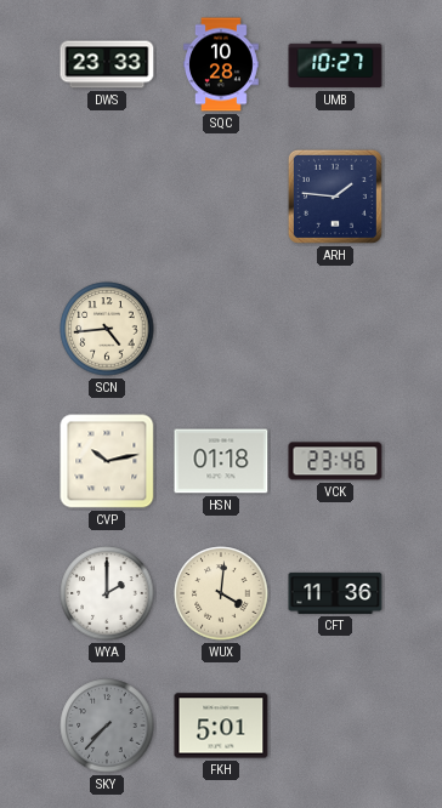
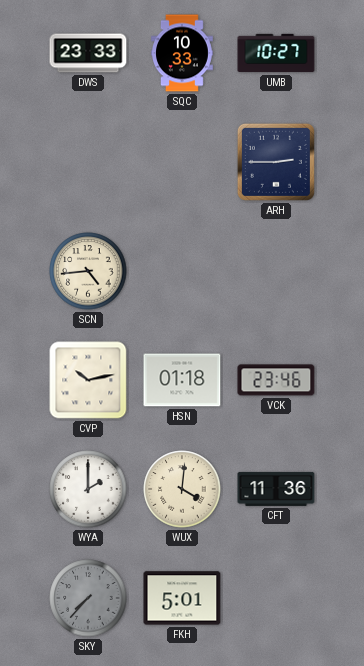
SQC: 10:28 -> 10:33 (183, 53)
ARH: 1:46 -> 2:45 (276, 162)
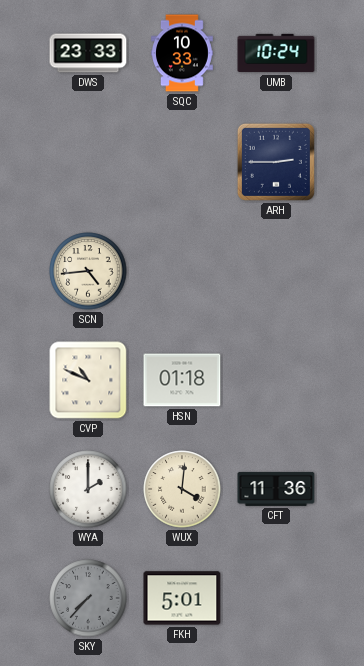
UMB: 10:27 -> 10:24 (276, 53)
CVP: 10:13 -> 10:49 (88, 380)
VCK: 23:46 -> none (276, 380)
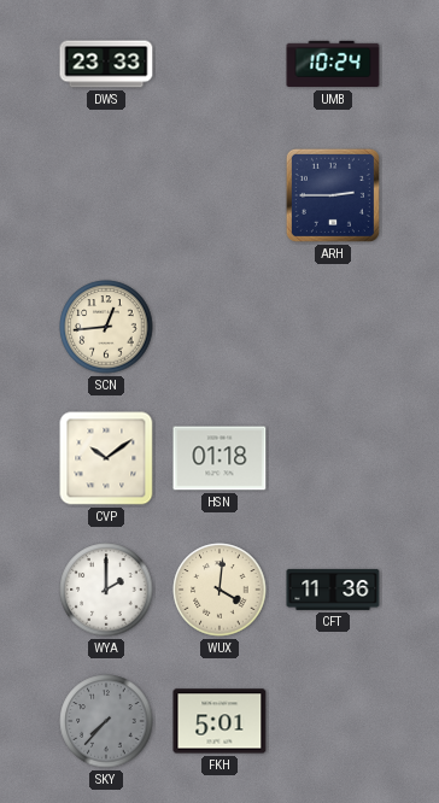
SQC: 10:33 -> none (183, 53)
SCN: 4:44 -> 12:44 (106, 327)
CVP: 10:49 -> 10:09 (106, 458)
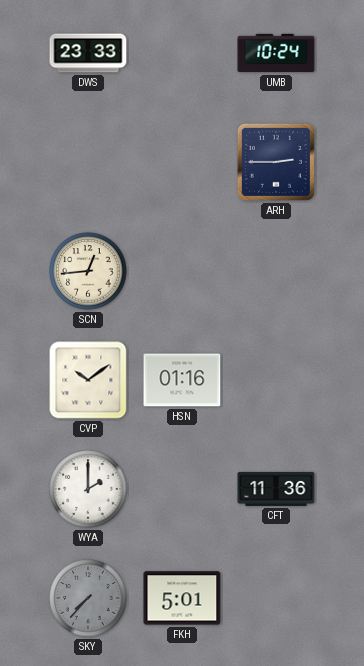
HSN: 01:18 -> 01:16 (182, 380)
WUX: 4:01 -> none (219, 590)
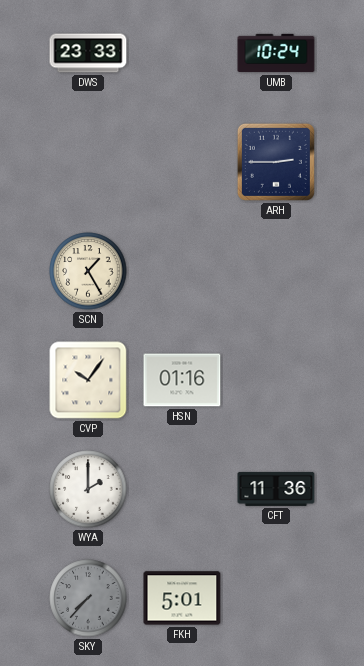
SCN: 12:44 -> 1:25 (88, 271)
CVP: 10:09 -> 10:06 (88, 380)
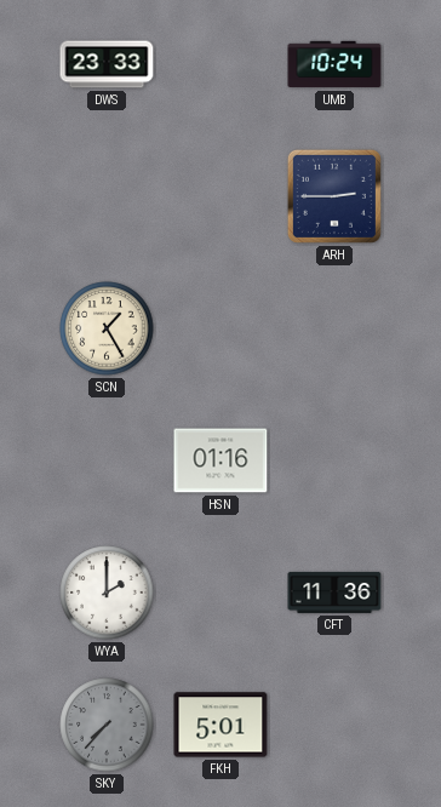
CVP: 10:06 -> none (88, 380)
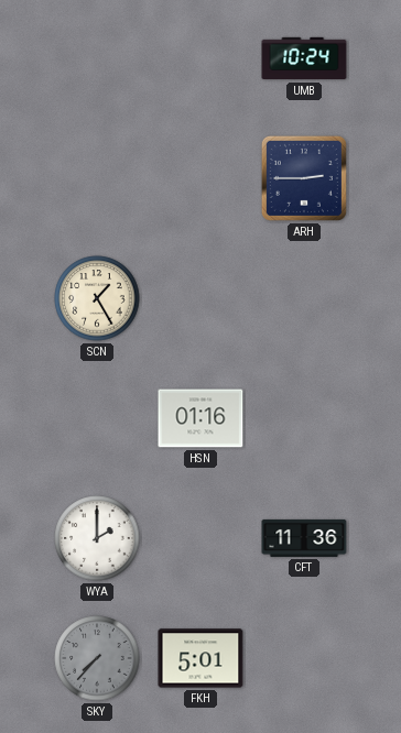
DWS: 23:33 -> none (107, 64)
